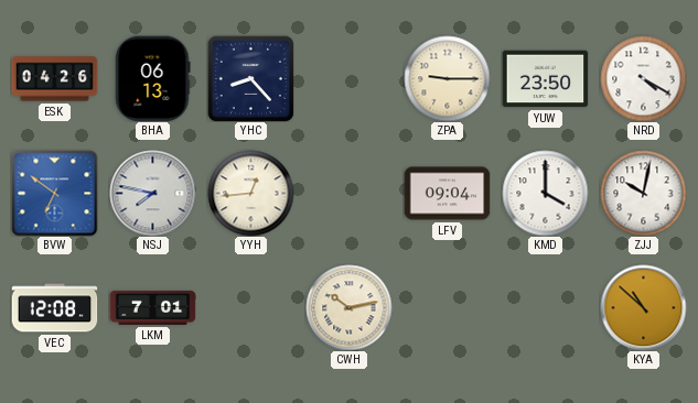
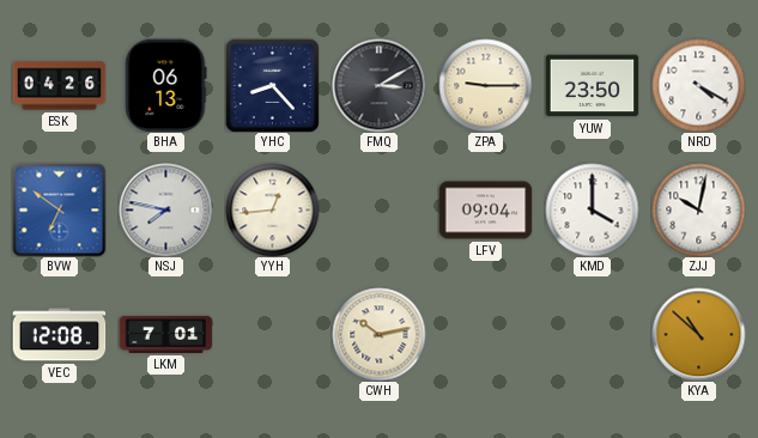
FMQ: none -> 3:10 (378, 85)
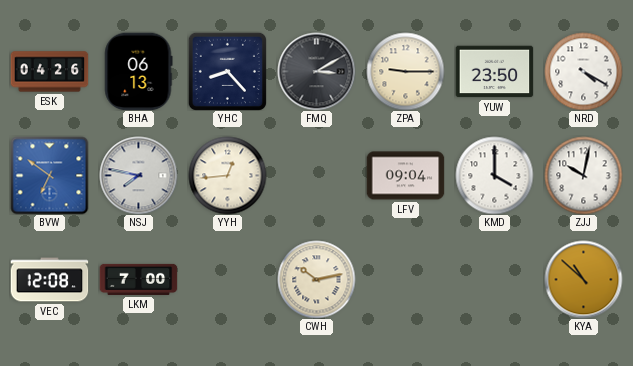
LKM: 7:01 -> 7:00 (138, 279)
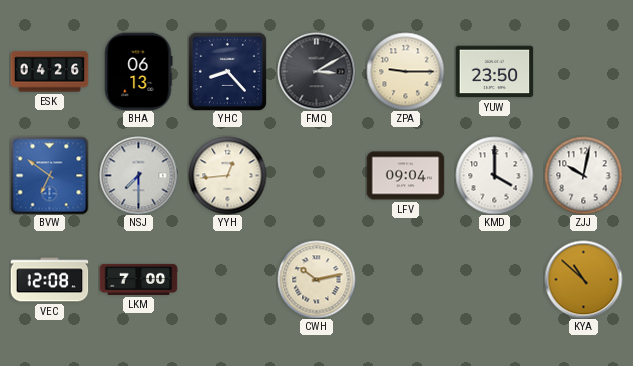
NRD: 4:20 -> none (583, 71)
NSJ: 7:47 -> 7:30 (138, 175)
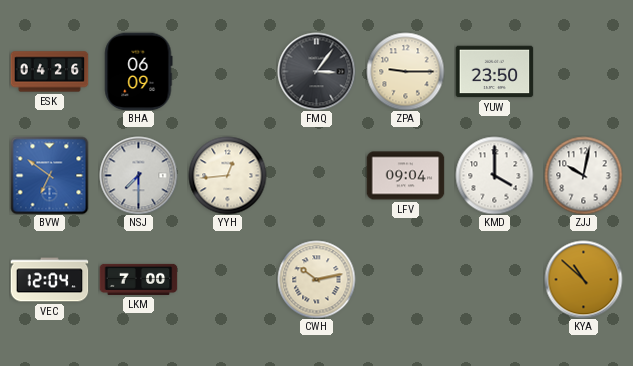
BHA: 06:13 -> 06:09 (139, 71)
YHC: 8:23 -> none (227, 71)
FMQ: 3:10 -> 3:06 (316, 71)
VEC: 12:08 -> 12:04 (49, 280)
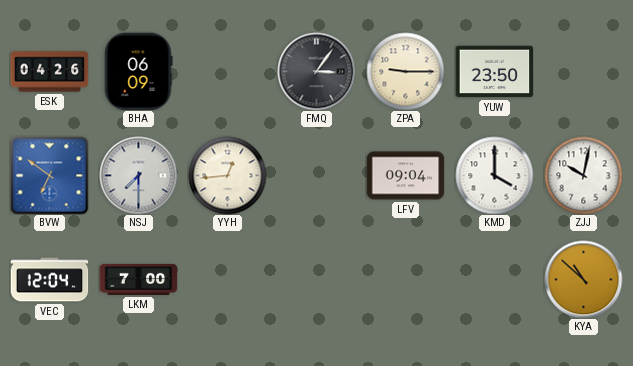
CWH: 10:13 -> none (316, 279)
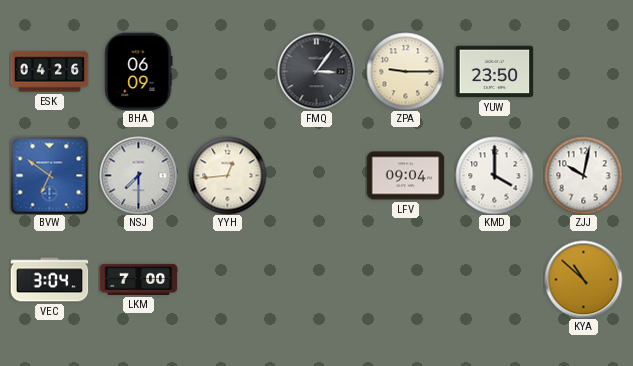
VEC: 12:04 -> 3:04 (49, 280)
